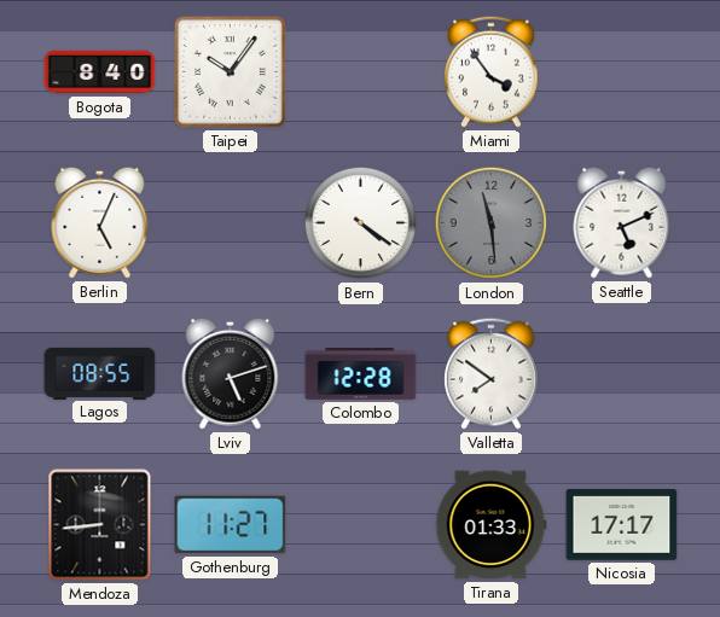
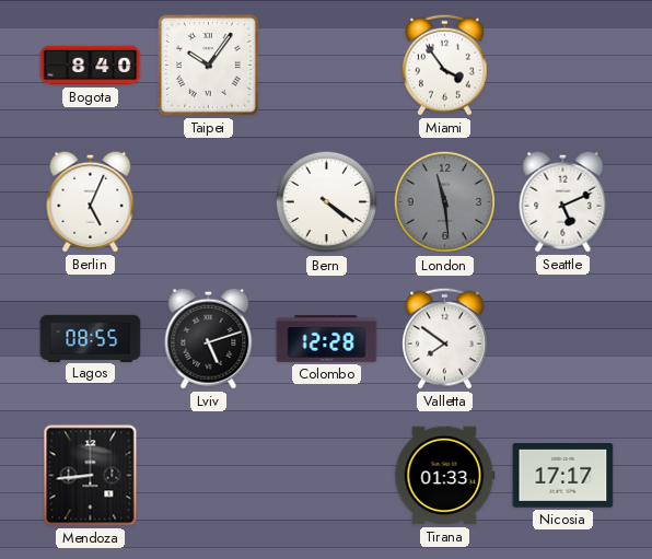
Gothenburg: 11:27 -> none (231, 525)
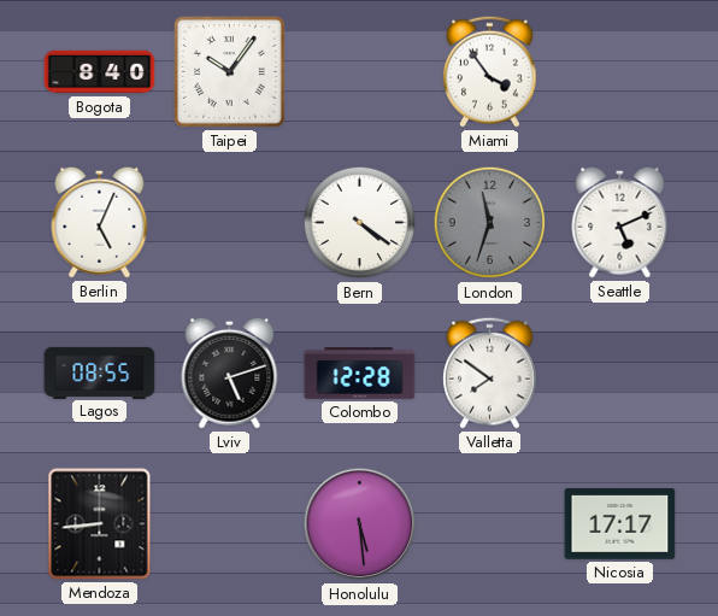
London: 11:29 -> 11:33 (490, 223)
Honolulu: none -> 5:29 (360, 524)
Tirana: 01:33 -> none (445, 476)
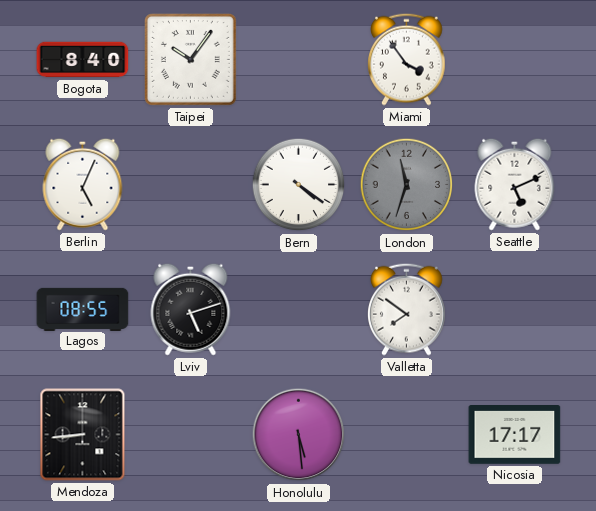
Colombo: 12:28 -> none (360, 374)
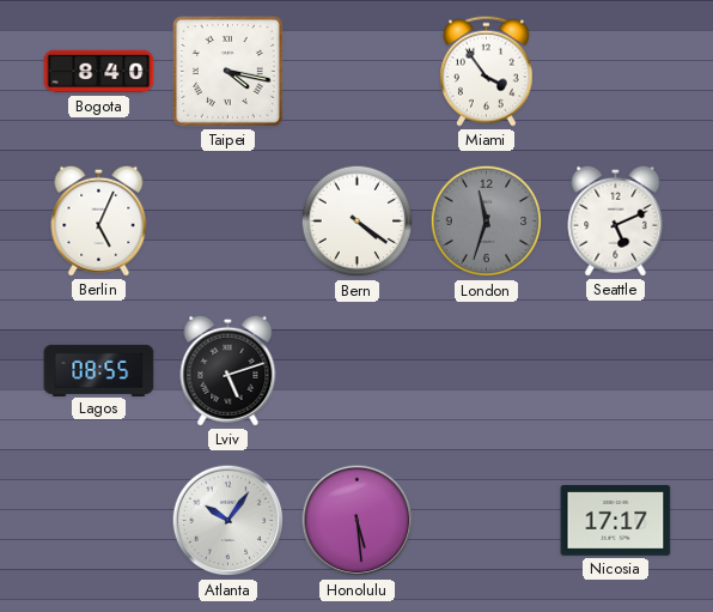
Taipei: 10:06 -> 4:17 (227, 71)
Valletta: 7:51 -> none (407, 309)
Mendoza: 8:44 -> none (83, 435)
Atlanta: none -> 10:06 (228, 521)
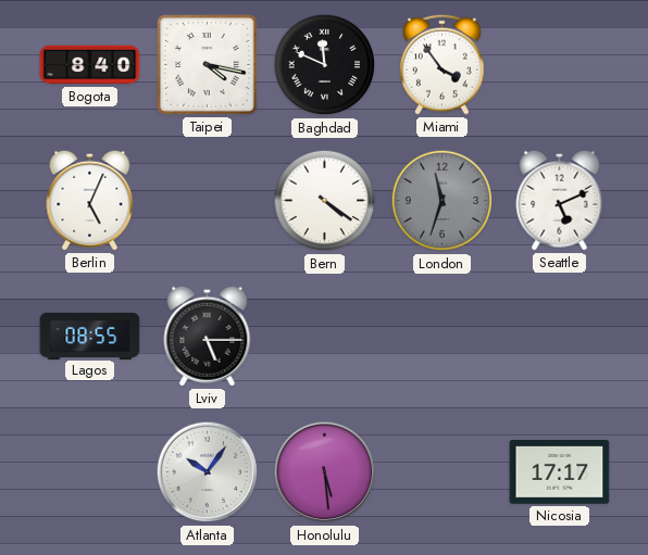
Baghdad: none -> 11:49 (325, 65)
Lviv: 5:12 -> 5:15 (208, 336)
